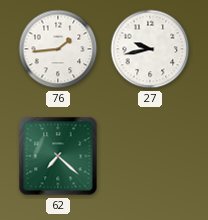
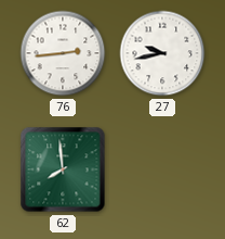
76: 1:44 -> 2:44 (63, 53)
62: 7:22 -> 7:59 (63, 169)
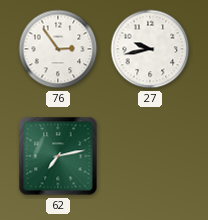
76: 2:44 -> 2:54 (58, 49)
62: 7:59 -> 7:13 (58, 156)
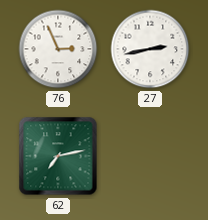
76: 2:54 -> 2:56 (58, 49)
27: 9:43 -> 2:43 (150, 49)
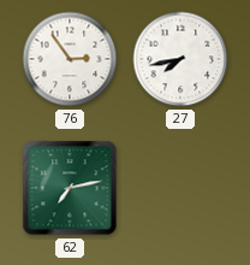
76: 2:56 -> 2:54 (70, 59)
27: 2:43 -> 7:43 (180, 59)
